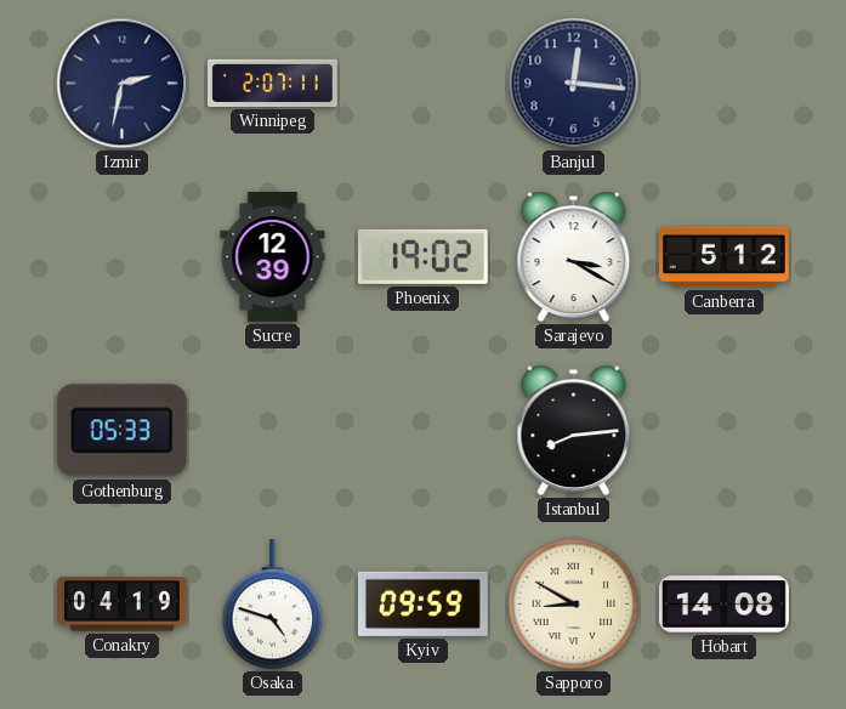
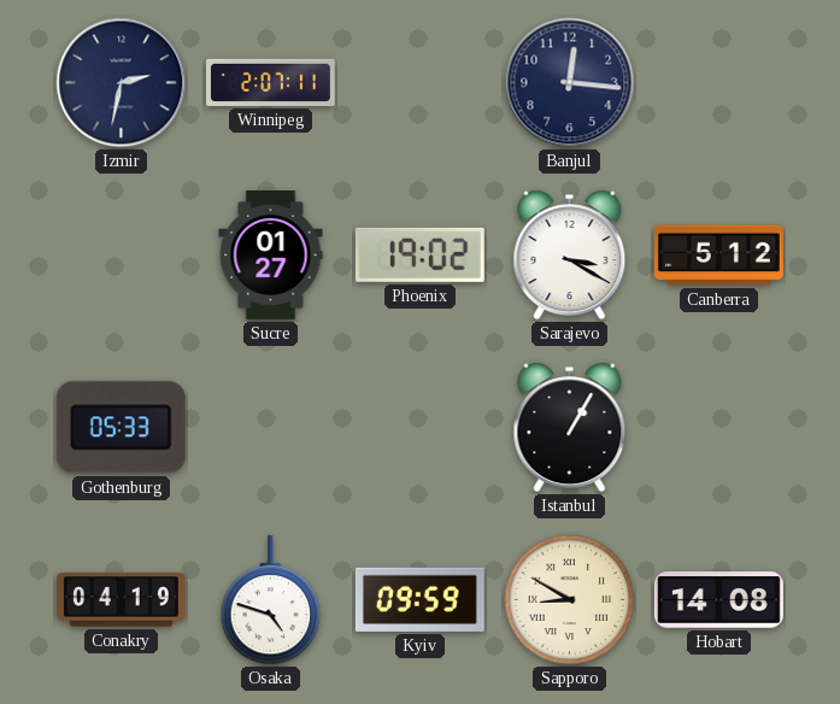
Sucre: 12:39 -> 01:27 (271, 256)
Istanbul: 8:14 -> 1:05 (570, 428)
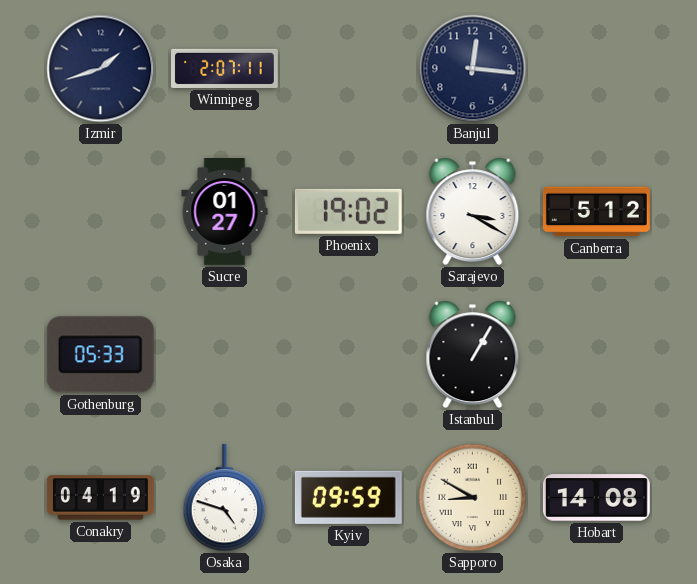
Izmir: 2:32 -> 1:42 (101, 69)
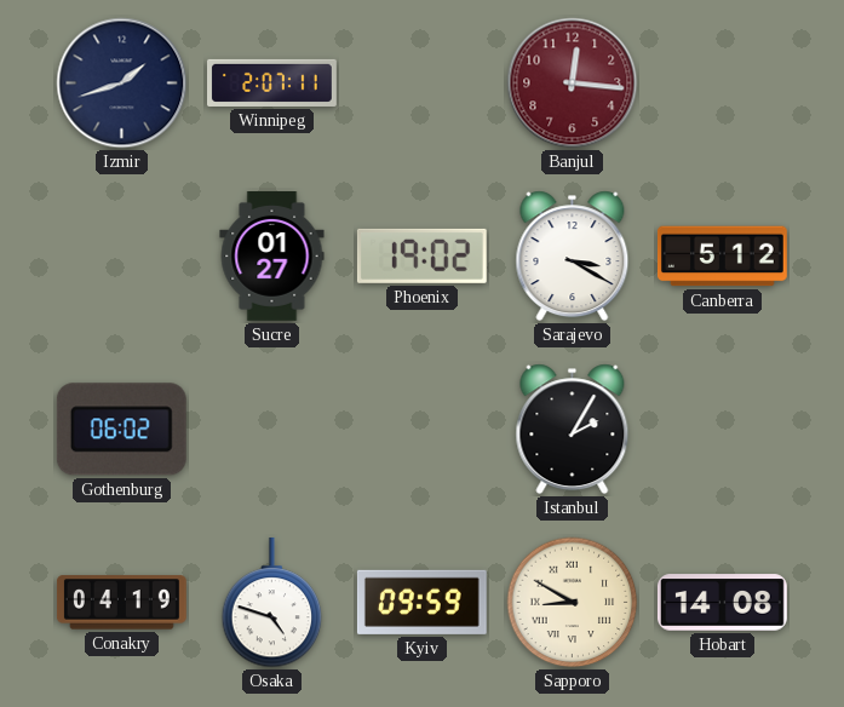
Banjul dial: navy -> burgundy (573, 84)
Gothenburg: 05:33 -> 06:02 (121, 430)
Istanbul: 1:05 -> 2:05 (573, 430)
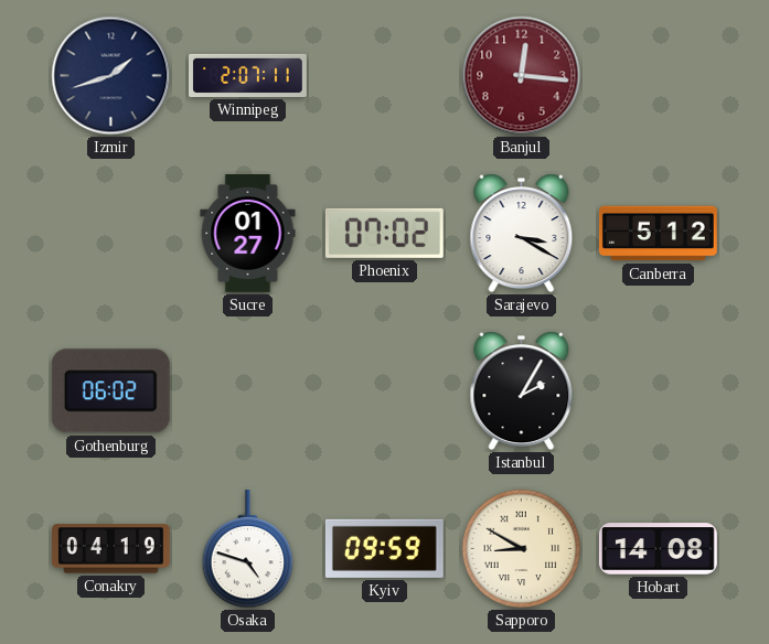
Phoenix: 19:02 -> 07:02 (384, 233)
